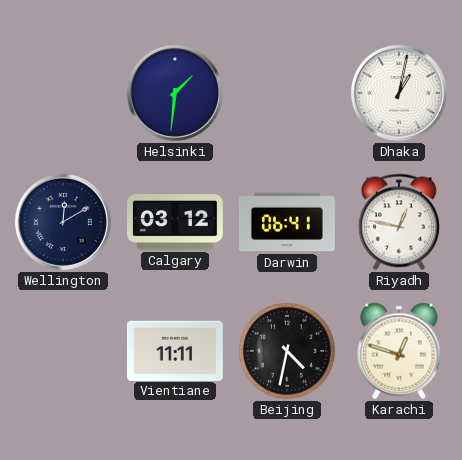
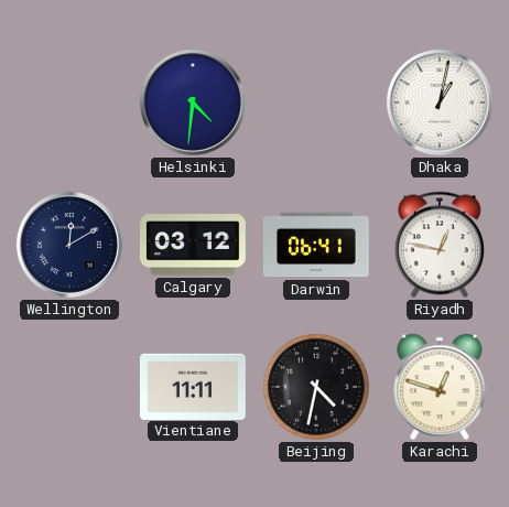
Helsinki: 1:31 -> 4:31 (193, 103)
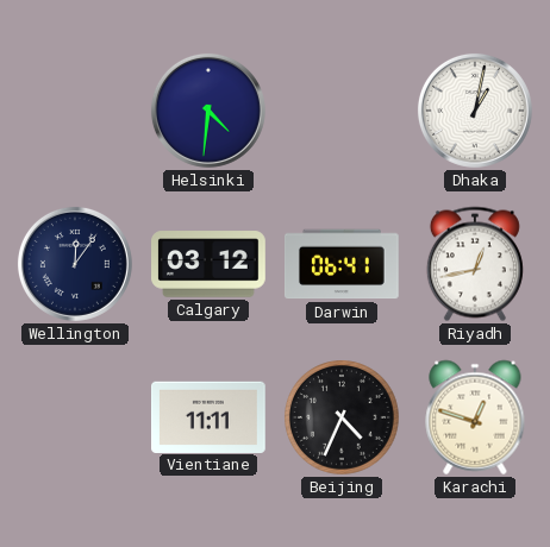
Wellington: 12:10 -> 12:06 (75, 264)
Riyadh: 12:47 -> 12:43 (475, 264)
Beijing: 4:32 -> 4:34 (343, 419)
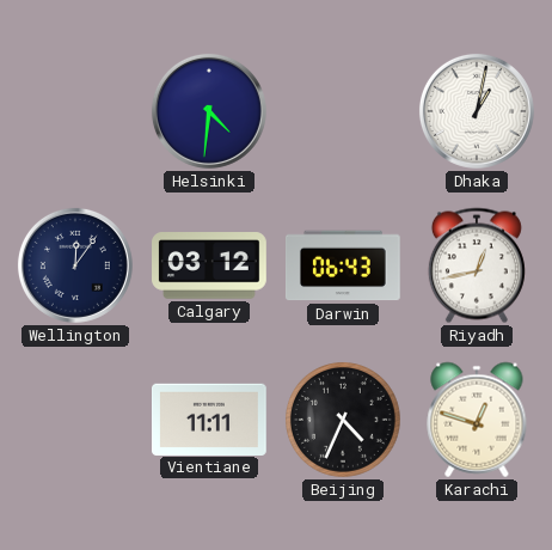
Darwin: 06:41 -> 06:43 (343, 265)
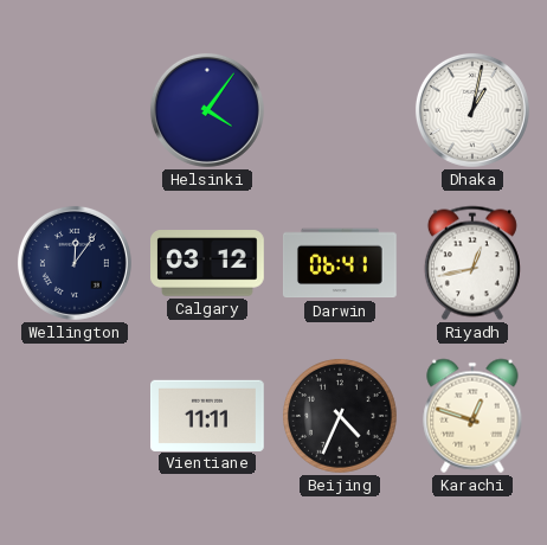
Helsinki: 4:31 -> 4:06 (207, 110)
Darwin: 06:43 -> 06:41 (340, 263)
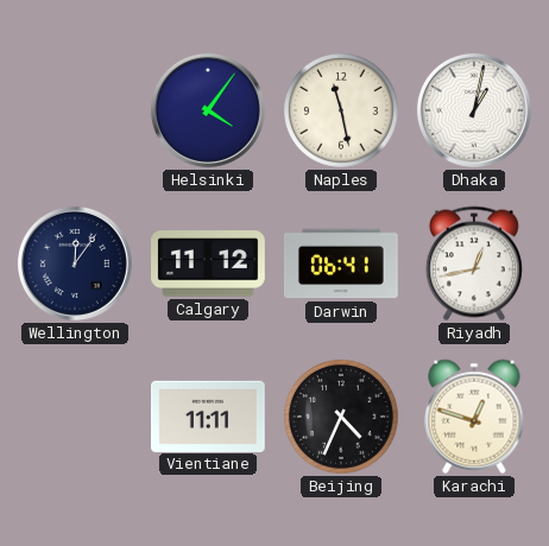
Naples: none -> 11:28 (342, 112)
Calgary: 03:12 -> 11:12 (209, 264)
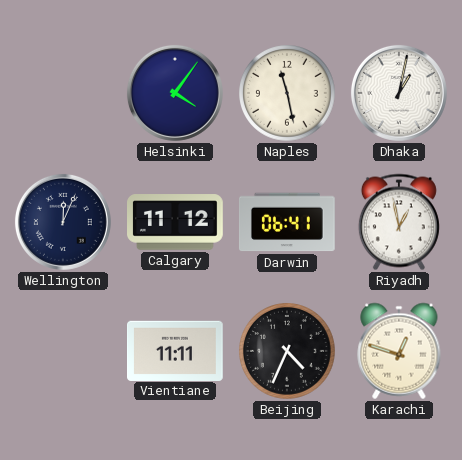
Wellington: 12:06 -> 12:04 (63, 222)
Riyadh: 12:43 -> 12:58 (399, 222)
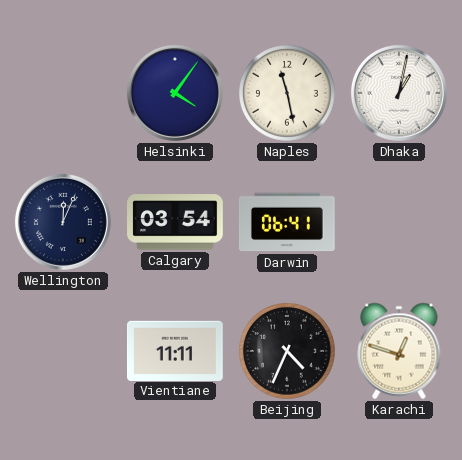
Calgary: 11:12 -> 03:54 (176, 222)
Riyadh: 12:58 -> none (399, 222)
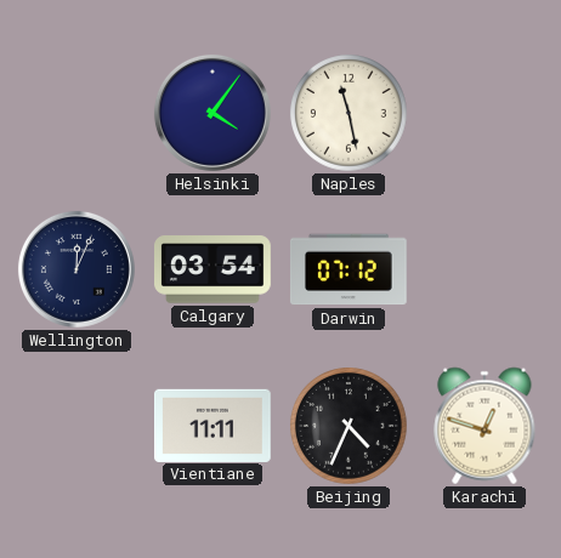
Dhaka: 1:02 -> none (399, 93)
Darwin: 06:41 -> 07:12 (348, 269)
